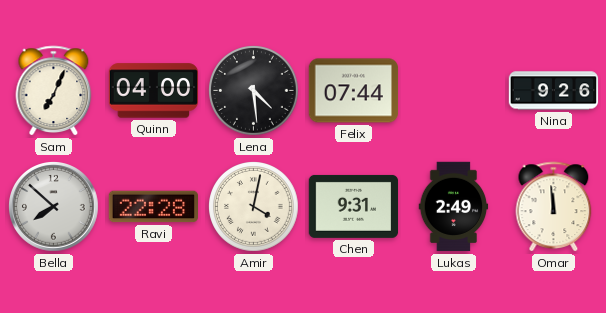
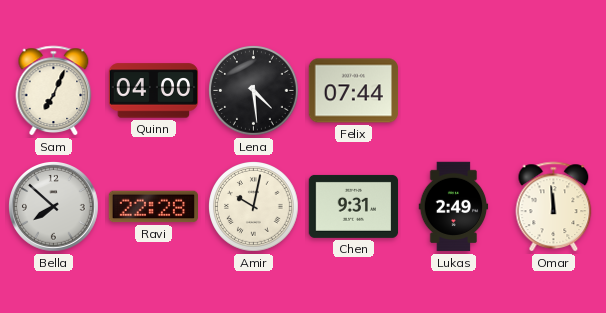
Nina: 9:26 -> none (554, 91)
Amir: 4:02 -> 10:02 (254, 207)
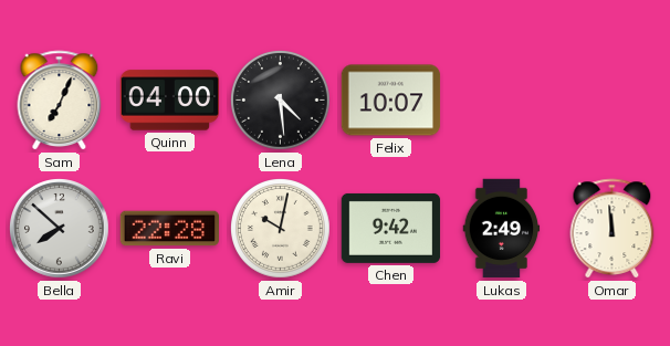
Felix: 07:44 -> 10:07 (391, 101)
Chen: 9:31 -> 9:42 (391, 228)
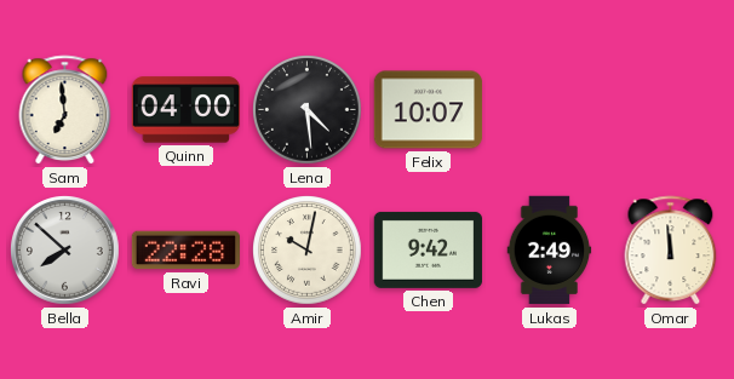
Sam: 7:04 -> 6:59 (65, 110)
